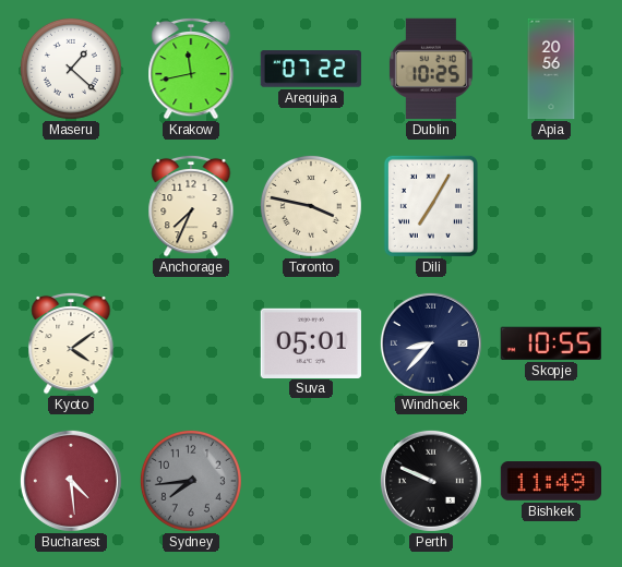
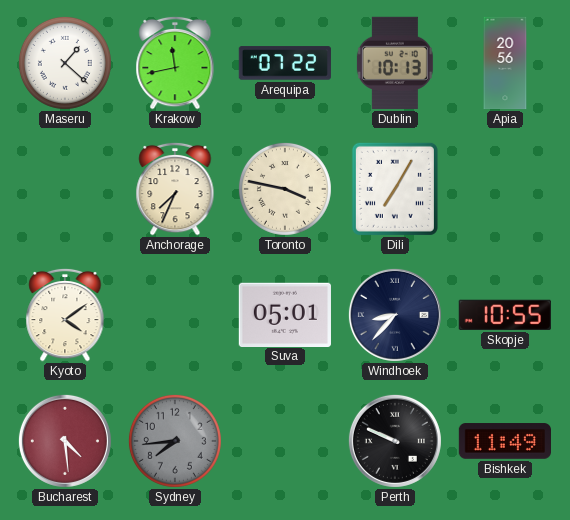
Dublin: 10:25 -> 10:13 (395, 63)
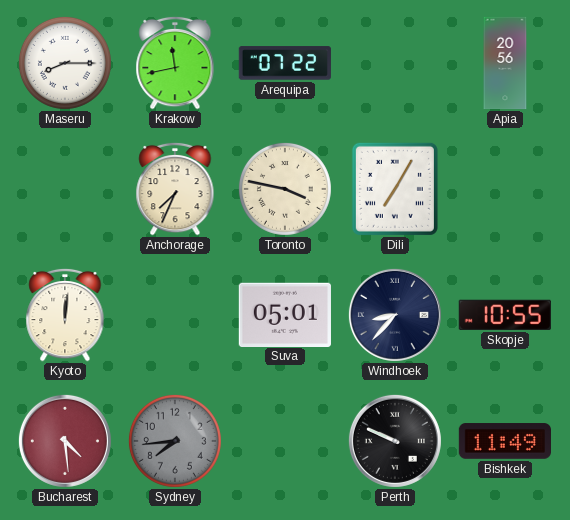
Maseru: 1:22 -> 8:15 (65, 63)
Dublin: 10:13 -> none (395, 63)
Kyoto: 4:09 -> 12:01 (65, 315)
